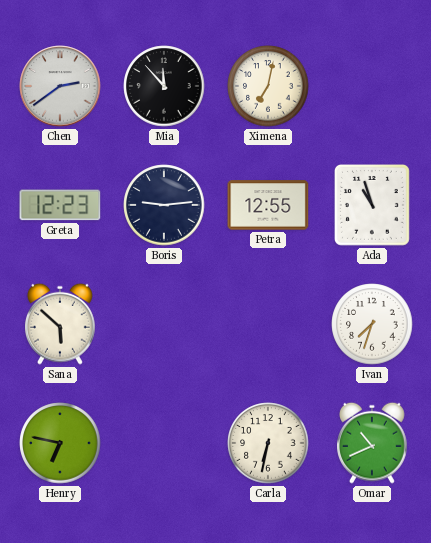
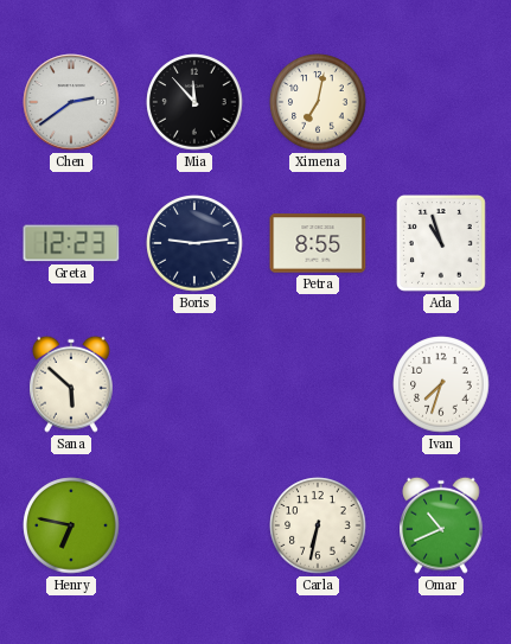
Petra: 12:55 -> 8:55 (318, 243)
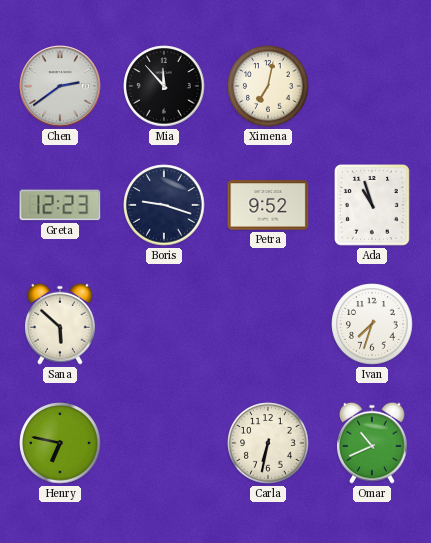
Boris: 9:14 -> 9:18 (164, 205)
Petra: 8:55 -> 9:52 (268, 205)
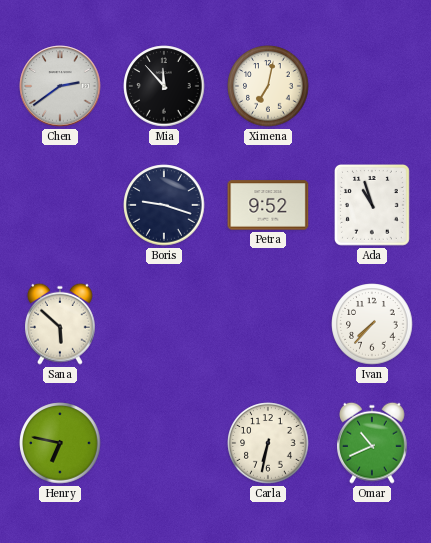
Greta: 12:23 -> none (60, 205)
Ivan: 7:33 -> 7:37 (372, 324)
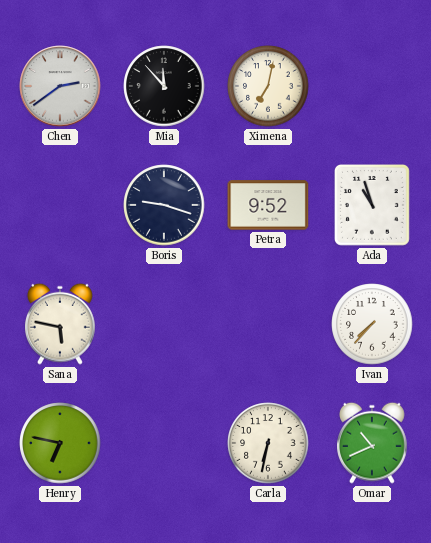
Sana: 5:52 -> 5:47 (61, 324)
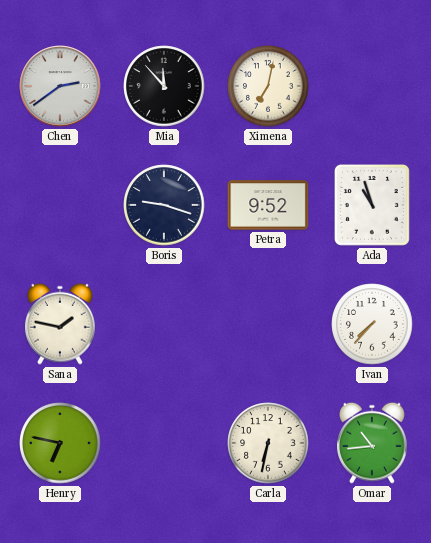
Sana: 5:47 -> 1:47 (61, 324)
Omar: 10:41 -> 10:44 (373, 443)
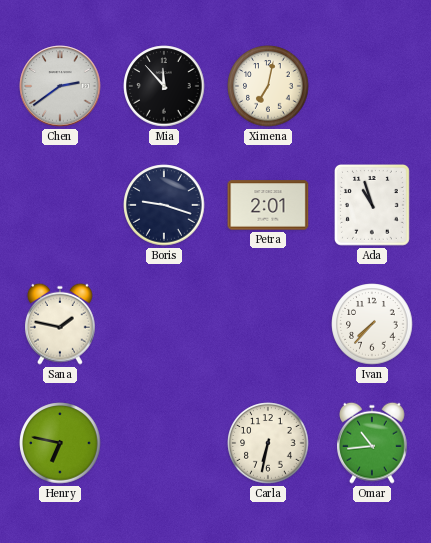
Petra: 9:52 -> 2:01 (268, 205)
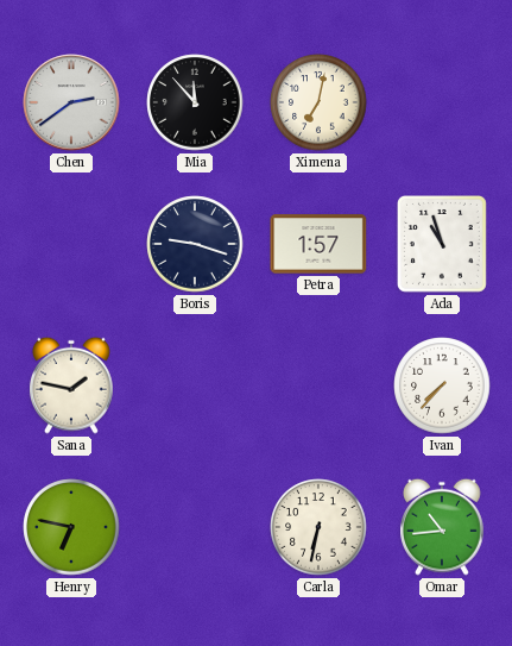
Petra: 2:01 -> 1:57 (318, 244)
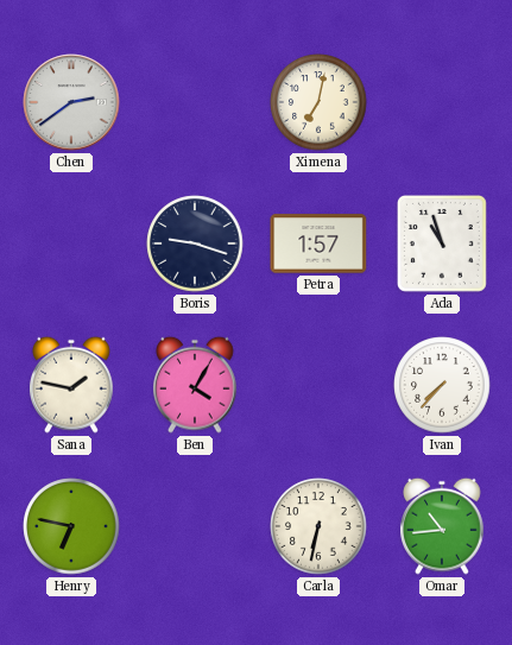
Mia: 11:53 -> none (195, 102)
Ben: none -> 4:05 (196, 385)
